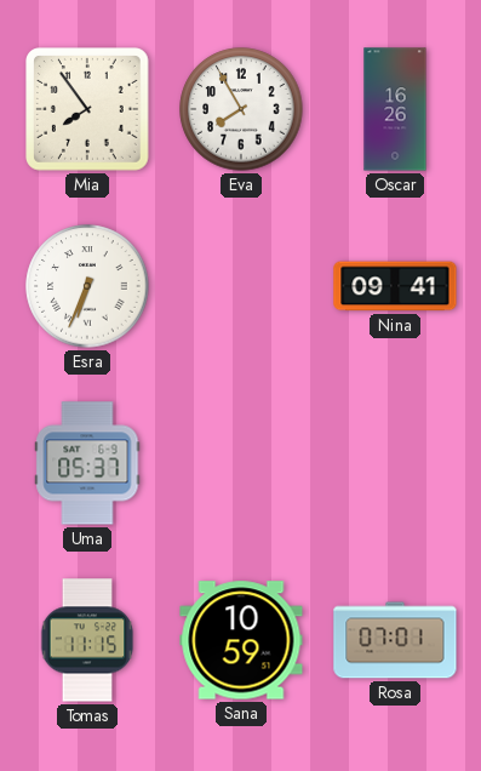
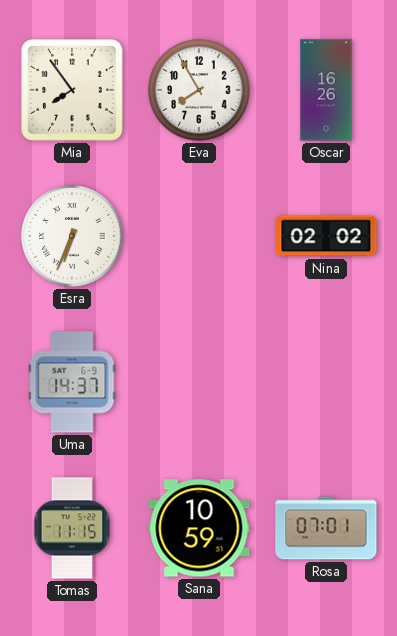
Nina: 09:41 -> 02:02 (326, 236)
Uma: 05:37 -> 14:37 (72, 382)
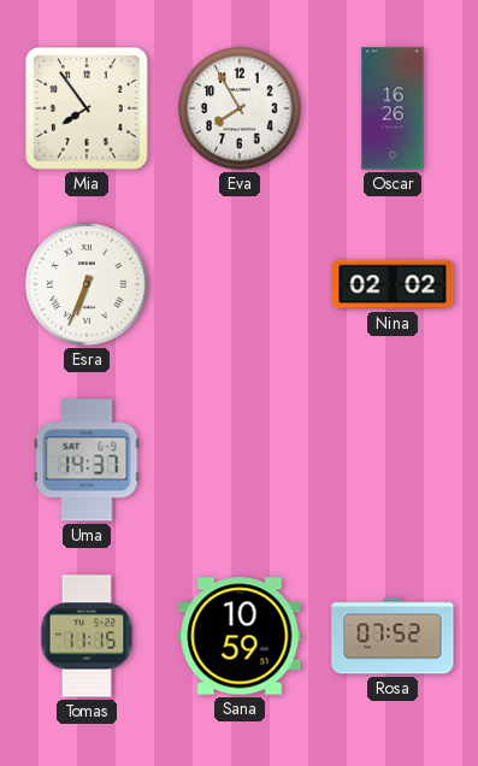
Rosa: 07:01 -> 07:52 (393, 636)
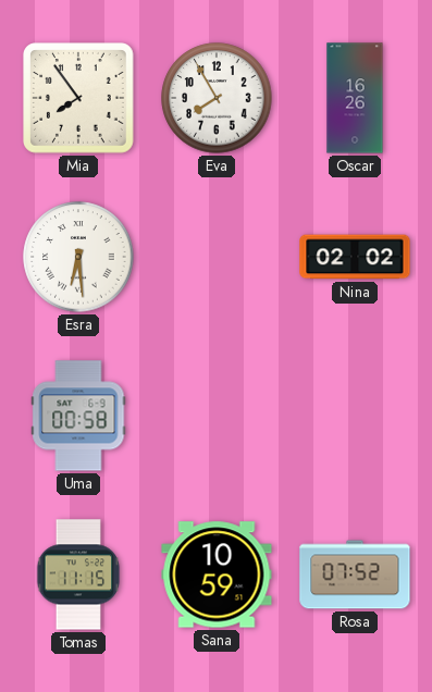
Esra: 6:34 -> 6:29 (78, 257)
Uma: 14:37 -> 00:58 (78, 416)
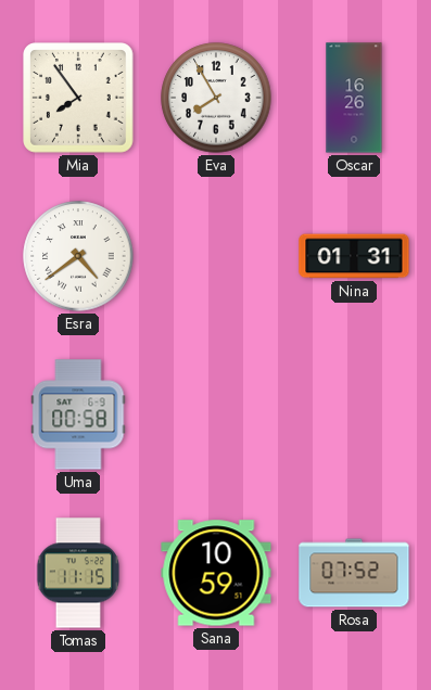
Esra: 6:29 -> 4:39 (78, 256)
Nina: 02:02 -> 01:31 (354, 256)
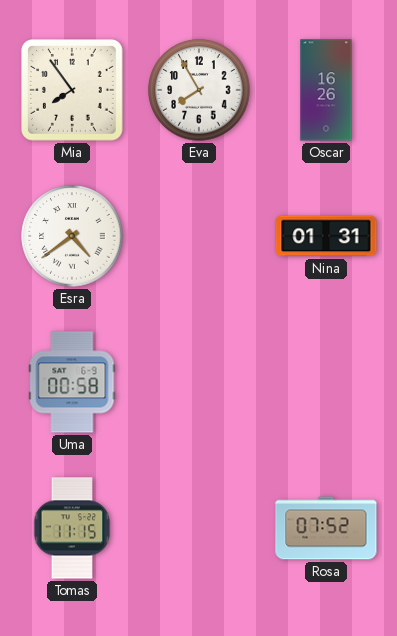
Sana: 10:59 -> none (216, 573)
